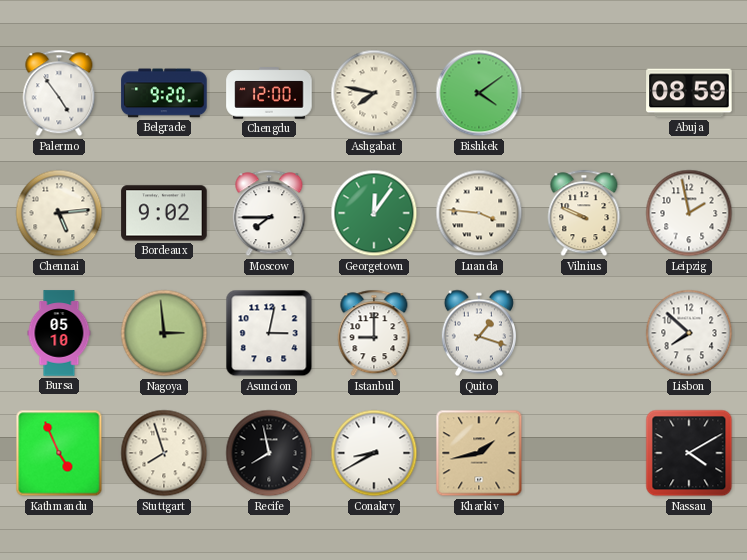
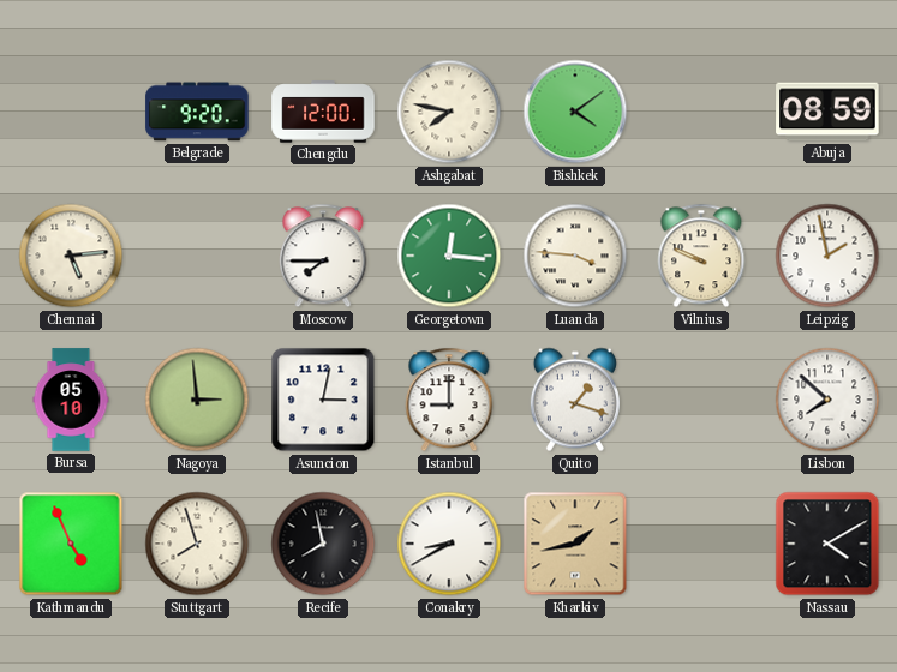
Palermo: 4:54 -> none (59, 93)
Bordeaux: 9:02 -> none (164, 213)
Georgetown: 12:06 -> 12:16 (449, 256)
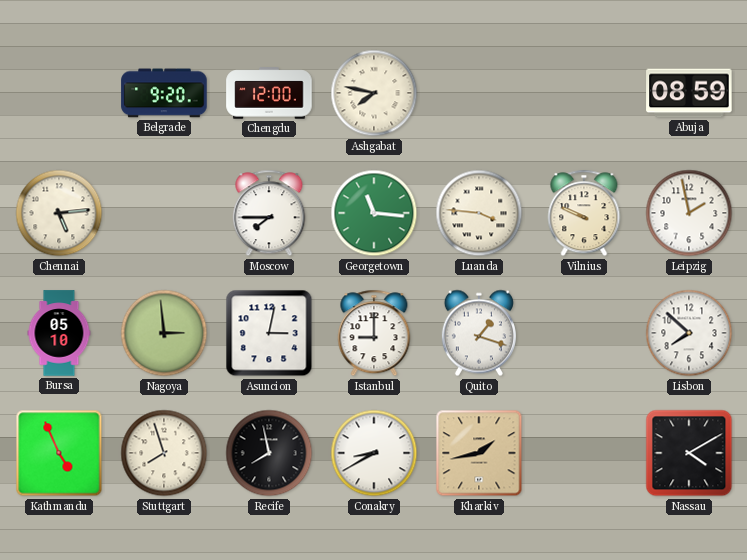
Bishkek: 4:09 -> none (575, 112)
Georgetown: 12:16 -> 11:16 (374, 213)
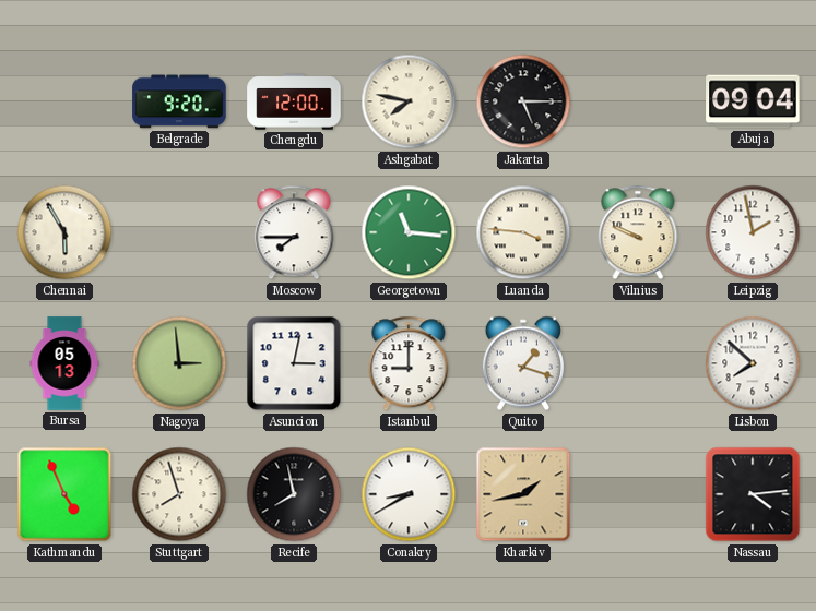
Jakarta: none -> 5:15 (523, 101)
Abuja: 08:59 -> 09:04 (753, 101)
Chennai: 5:14 -> 5:55 (64, 232)
Bursa: 05:10 -> 05:13 (64, 363)
Nassau: 4:10 -> 4:14 (753, 494)
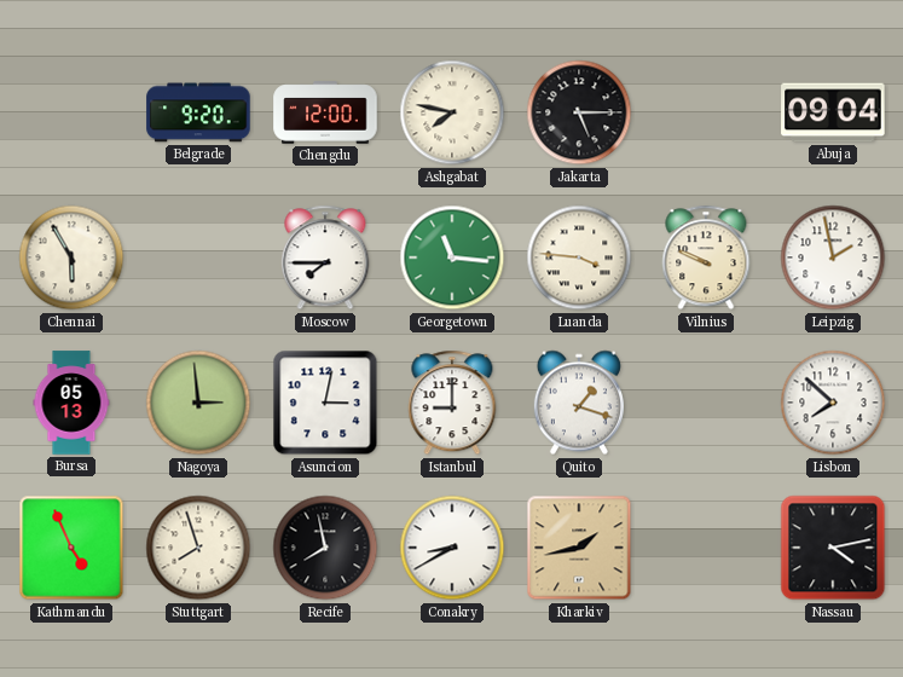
Nassau: 4:14 -> 4:13 (833, 548)
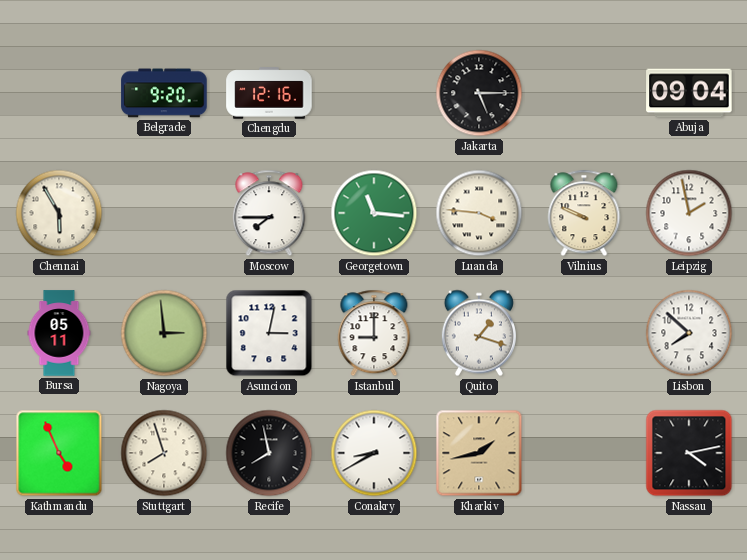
Chengdu: 12:00 -> 12:16 (269, 93)
Ashgabat: 7:47 -> none (452, 112)
Bursa: 05:13 -> 05:11 (59, 333)
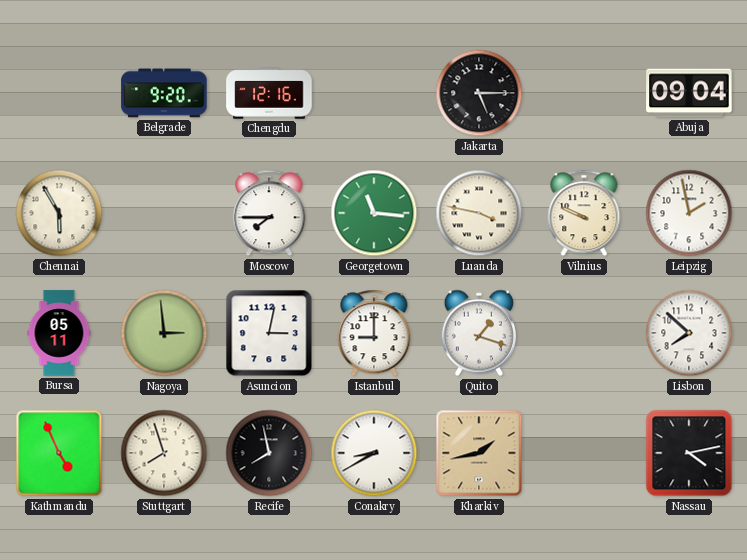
Luanda: 3:46 -> 3:47 (479, 213)
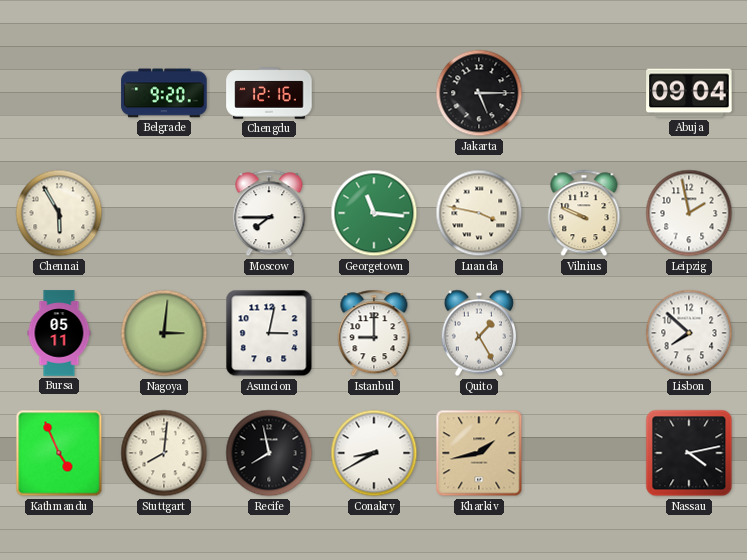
Nagoya: 2:59 -> 3:01 (164, 333)
Quito: 1:18 -> 1:25 (479, 333)
Stuttgart: 7:57 -> 8:01 (164, 453)
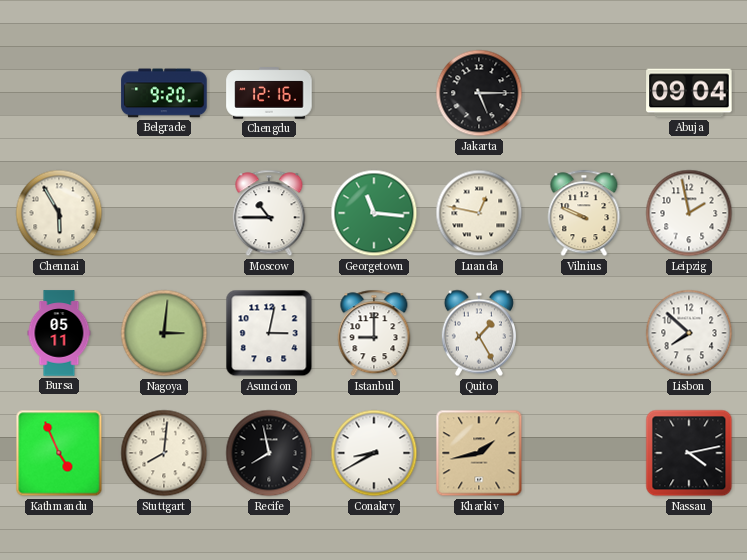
Moscow: 7:45 -> 10:45 (269, 213)
Luanda: 3:47 -> 12:47 (479, 213)
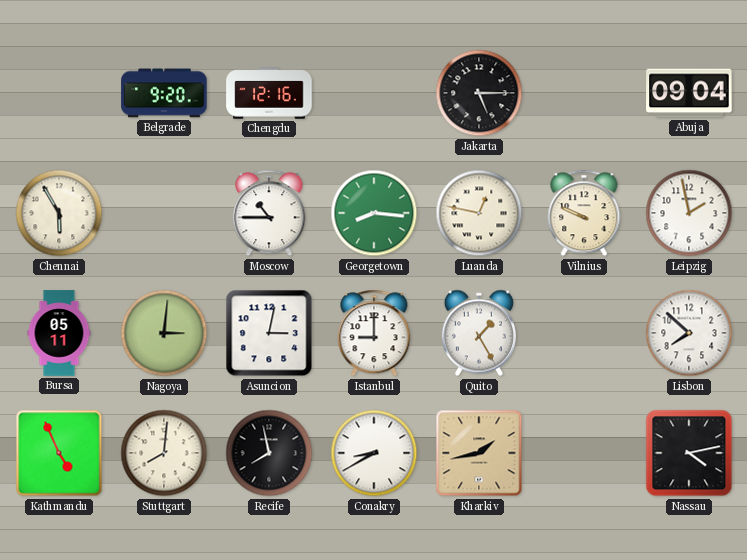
Georgetown: 11:16 -> 8:16 (374, 213)
